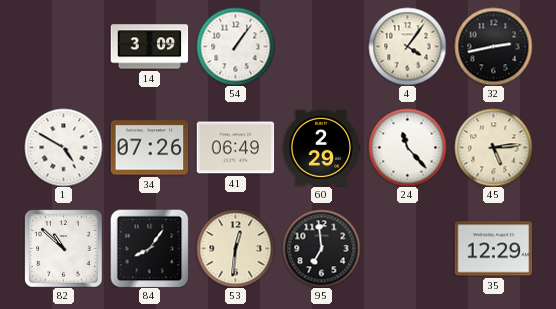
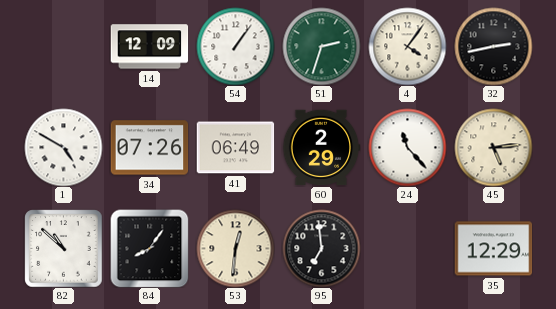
14: 3:09 -> 12:09 (149, 47)
51: none -> 2:33 (321, 46)
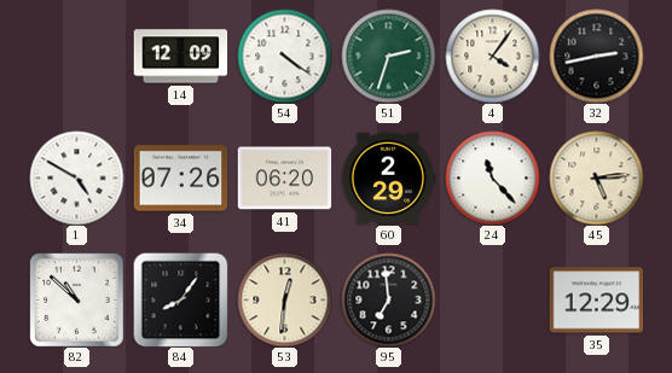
54: 1:06 -> 4:21 (284, 56)
41: 06:49 -> 06:20 (284, 179)
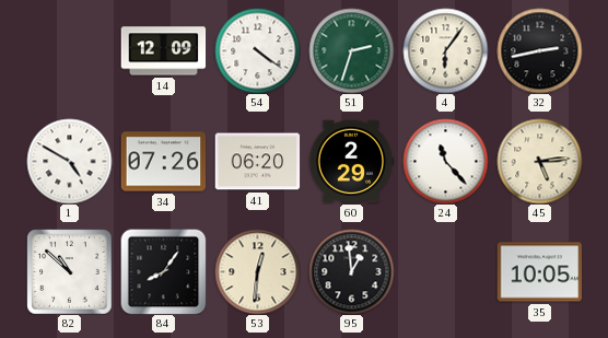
4: 4:06 -> 6:06 (445, 50)
95: 6:59 -> 12:59 (351, 271)
35: 12:29 -> 10:05 (539, 272)
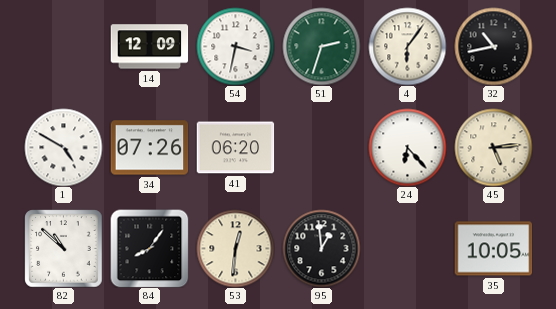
54: 4:21 -> 3:32 (235, 46)
32: 2:43 -> 10:43 (493, 46)
60: 2:29 -> none (351, 162)
24: 11:23 -> 6:23 (407, 147)
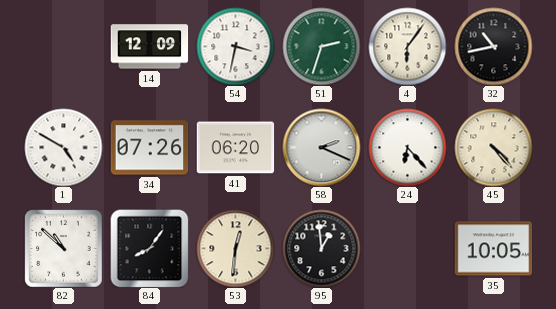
58: none -> 2:19 (321, 147)
45: 5:14 -> 4:23 (493, 147)
